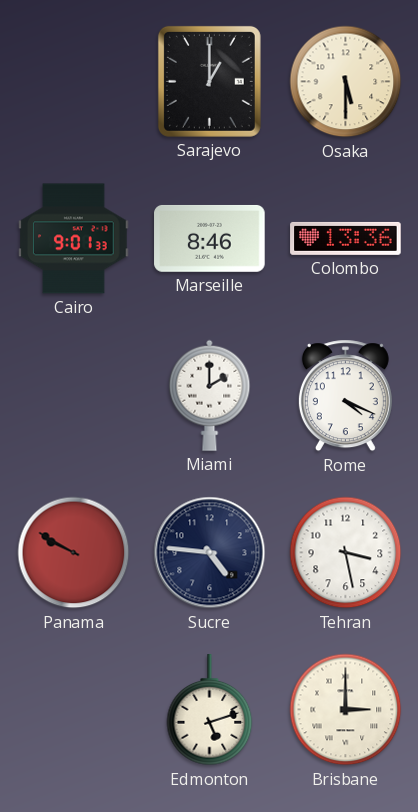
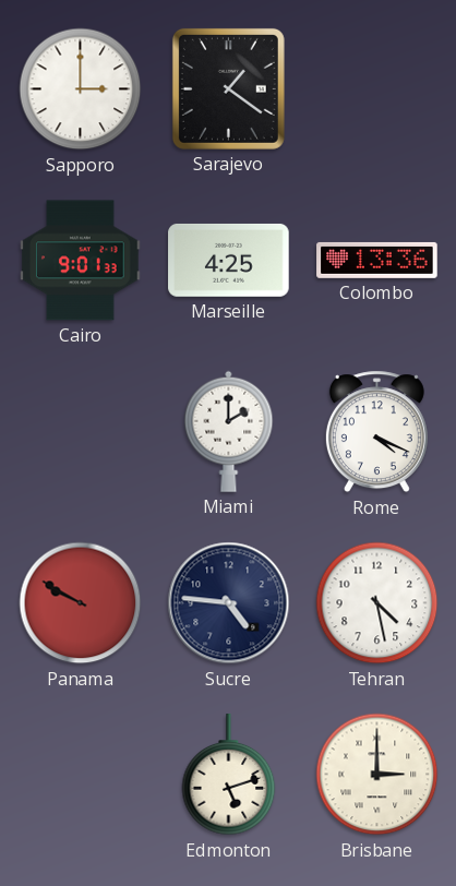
Sapporo: none -> 3:00 (81, 89)
Sarajevo: 1:00 -> 1:21 (228, 88)
Osaka: 5:30 -> none (346, 82)
Marseille: 8:46 -> 4:25 (229, 260)
Tehran: 3:28 -> 4:28 (377, 603)
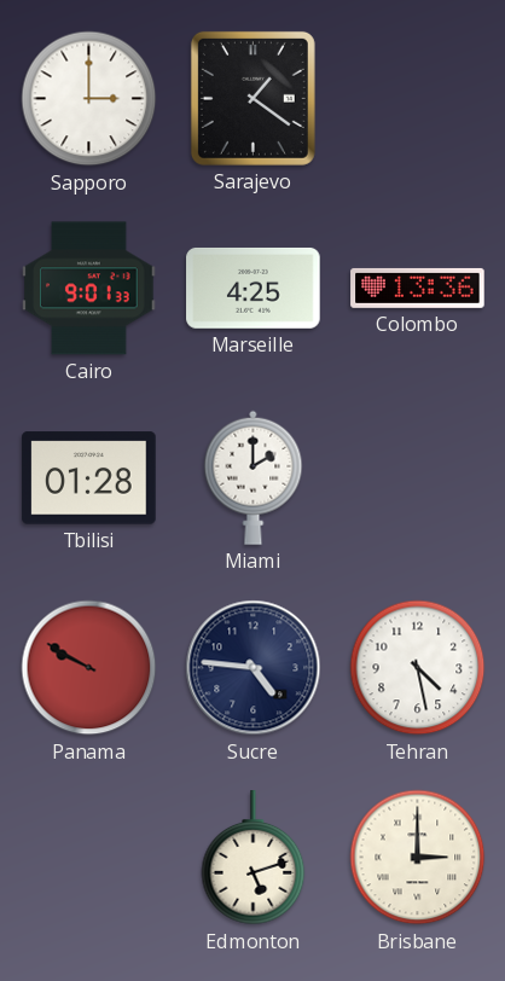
Tbilisi: none -> 01:28 (89, 478)
Rome: 4:19 -> none (376, 432)
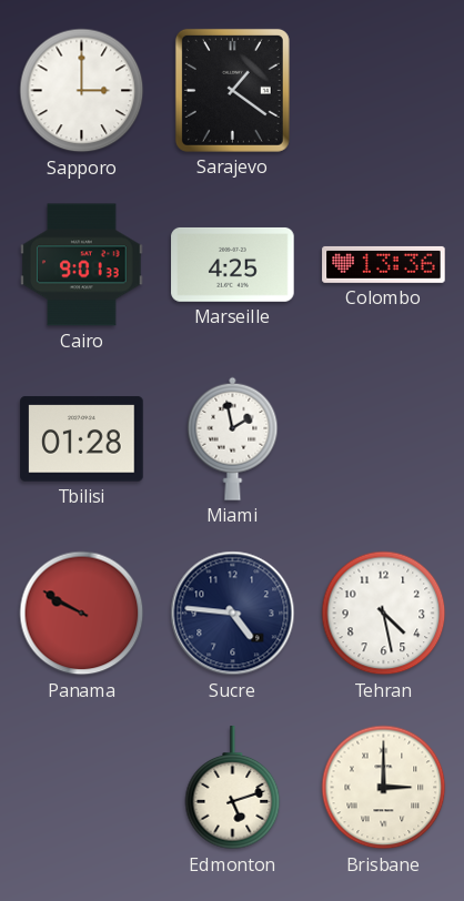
Miami: 2:00 -> 1:58 (233, 438)
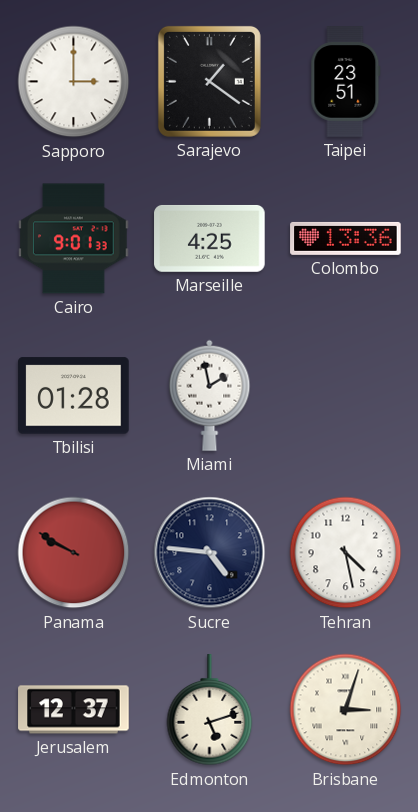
Taipei: none -> 23:51 (346, 82)
Jerusalem: none -> 12:37 (74, 710)
Brisbane: 3:00 -> 3:03 (346, 710)
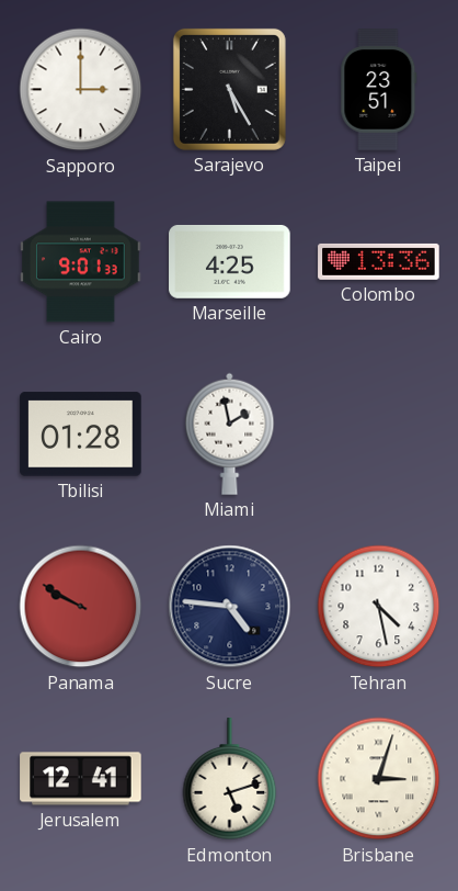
Sarajevo: 1:21 -> 5:25 (229, 89)
Jerusalem: 12:37 -> 12:41 (81, 779)
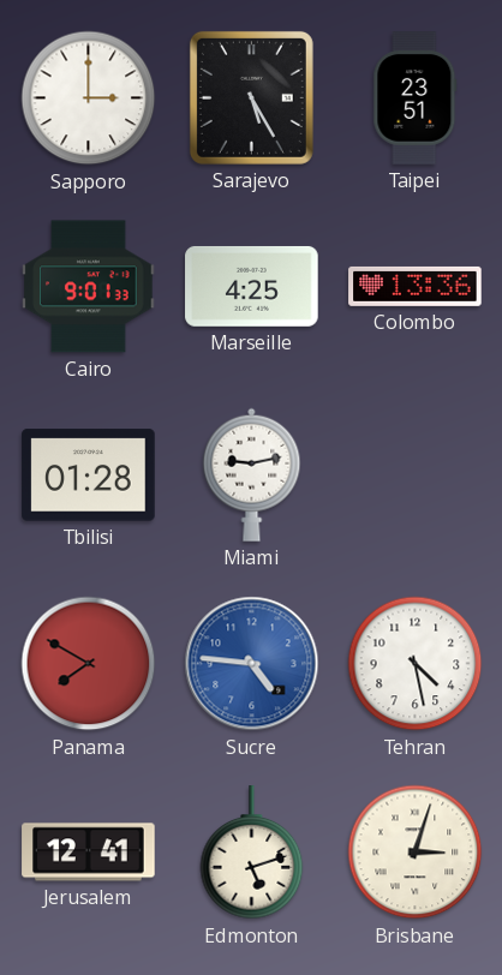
Miami: 1:58 -> 9:13 (252, 474)
Panama: 9:50 -> 7:50 (89, 664)
Sucre dial: navy -> blue (252, 664)
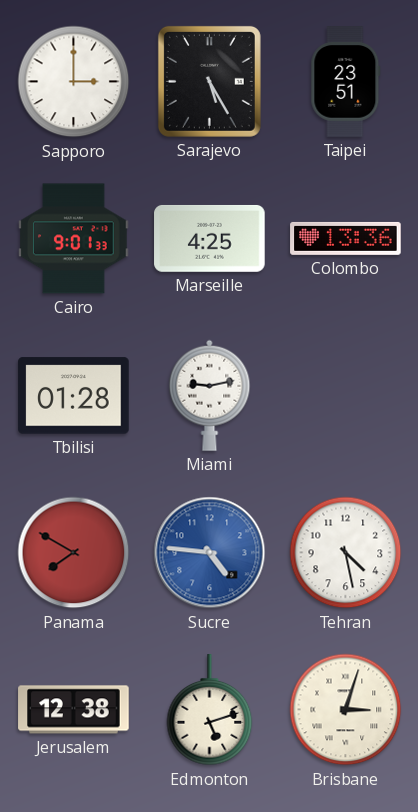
Jerusalem: 12:41 -> 12:38 (74, 710)
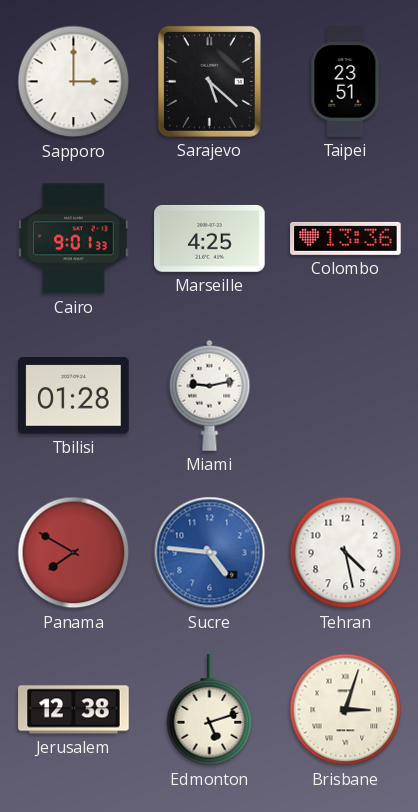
Sarajevo: 5:25 -> 5:22 (209, 81)
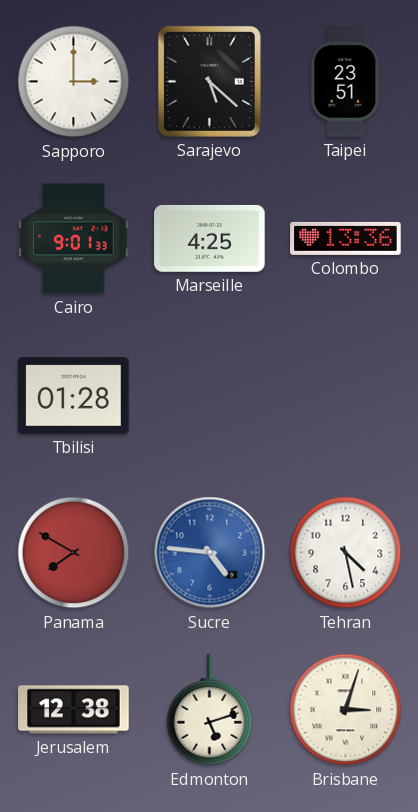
Miami: 9:13 -> none (210, 395)
